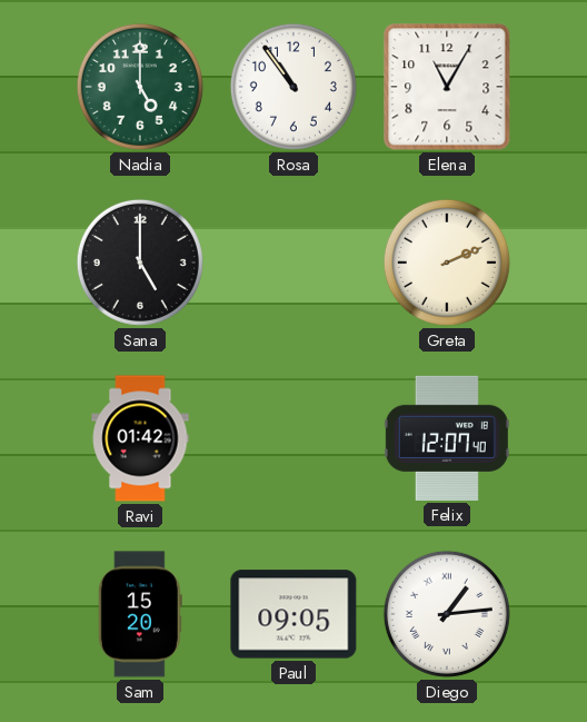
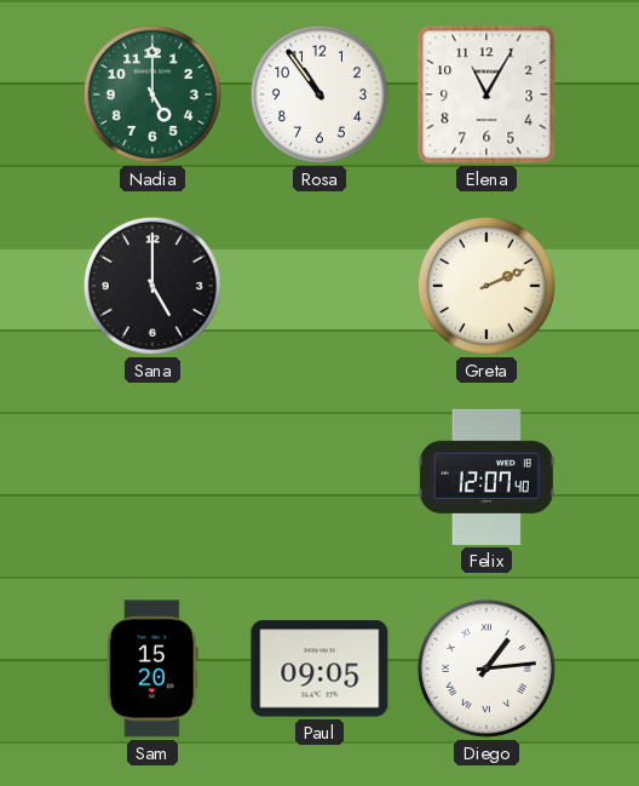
Ravi: 01:42 -> none (140, 438)
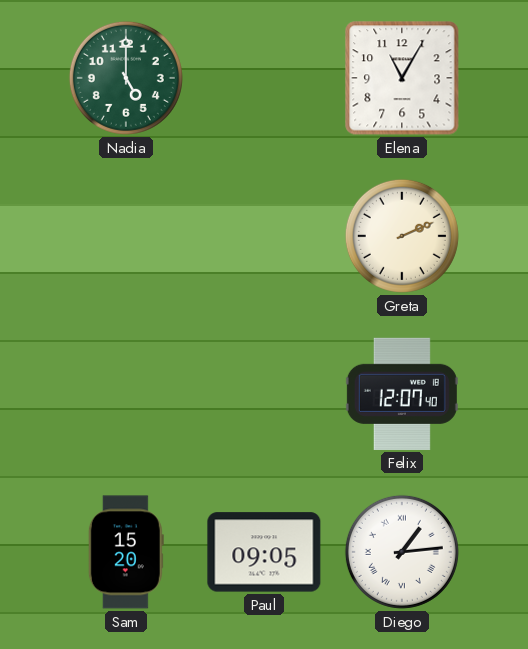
Rosa: 10:54 -> none (319, 94)
Sana: 5:00 -> none (152, 286)
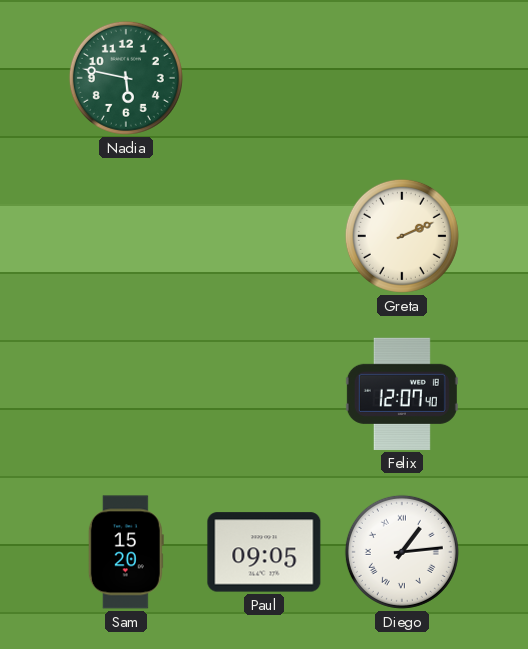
Nadia: 5:00 -> 5:47 (126, 78)
Elena: 11:05 -> none (402, 78)
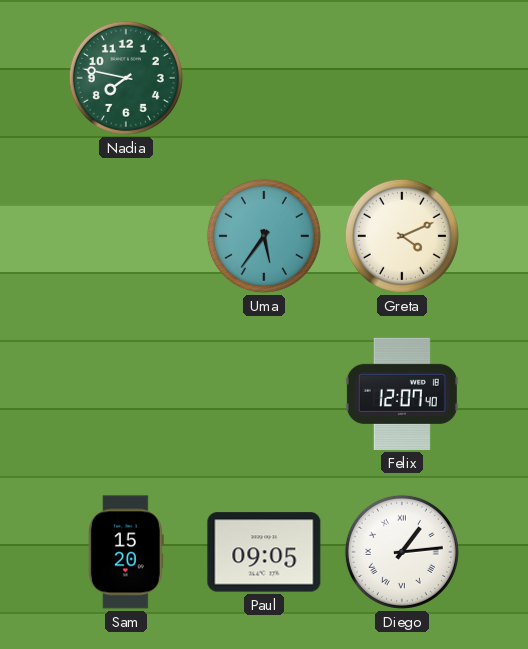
Nadia: 5:47 -> 7:47 (126, 78)
Uma: none -> 5:36 (264, 236)
Greta: 2:11 -> 4:11 (402, 236)
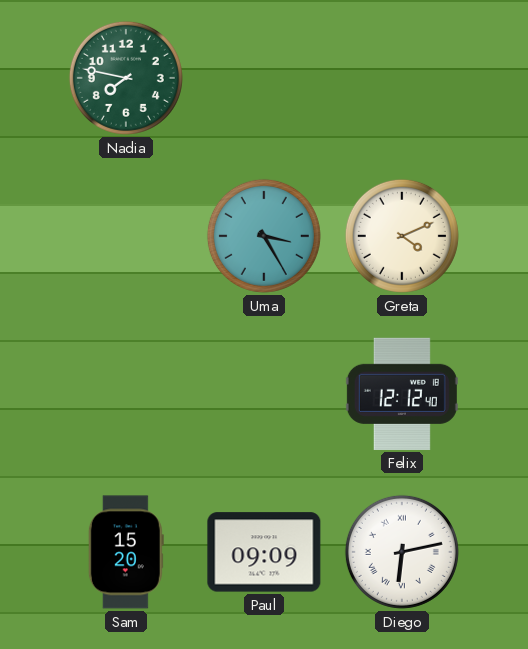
Uma: 5:36 -> 3:25 (264, 236)
Felix: 12:07 -> 12:12 (402, 394)
Paul: 09:05 -> 09:09 (264, 552)
Diego: 1:14 -> 6:13 (402, 552)
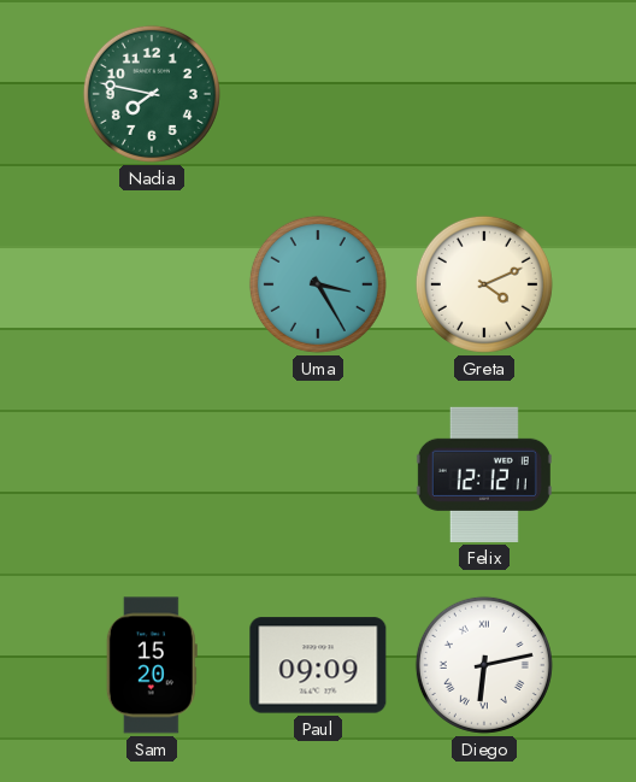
Felix: 12:12:40 -> 12:12:11 (484, 475)
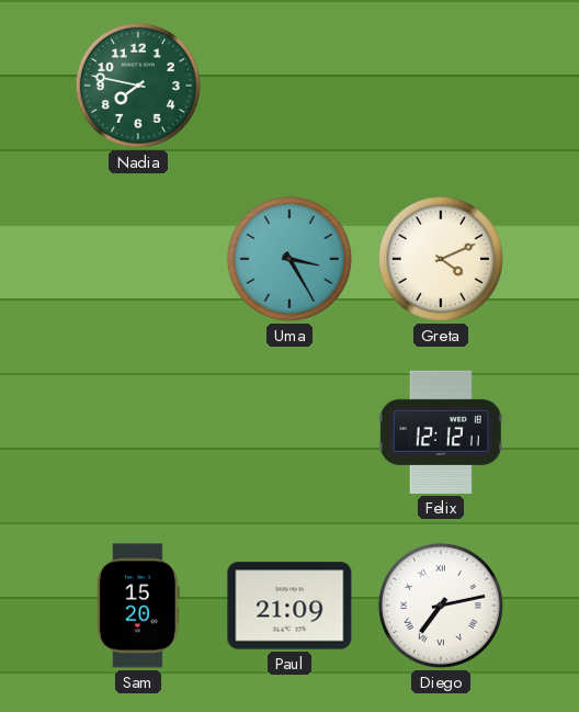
Paul: 09:09 -> 21:09 (289, 606)
Diego: 6:13 -> 7:13 (441, 606)
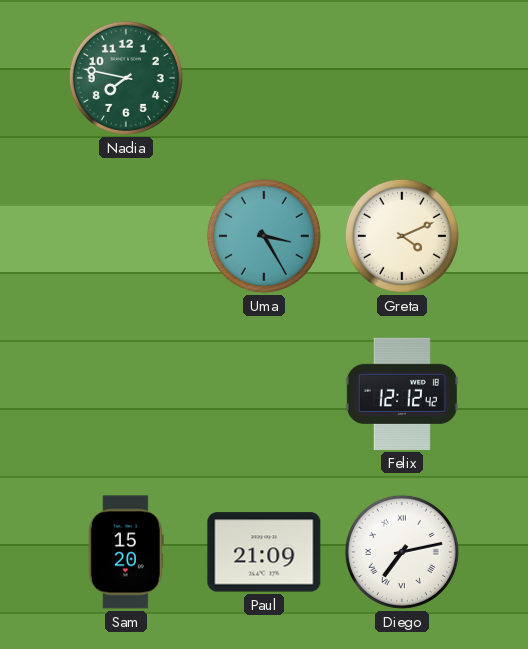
Felix: 12:12:11 -> 12:12:42 (402, 394)
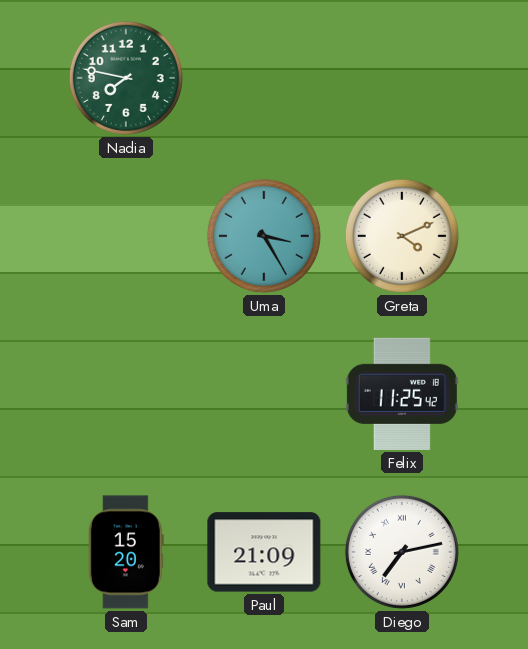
Felix: 12:12 -> 11:25 (402, 394)
